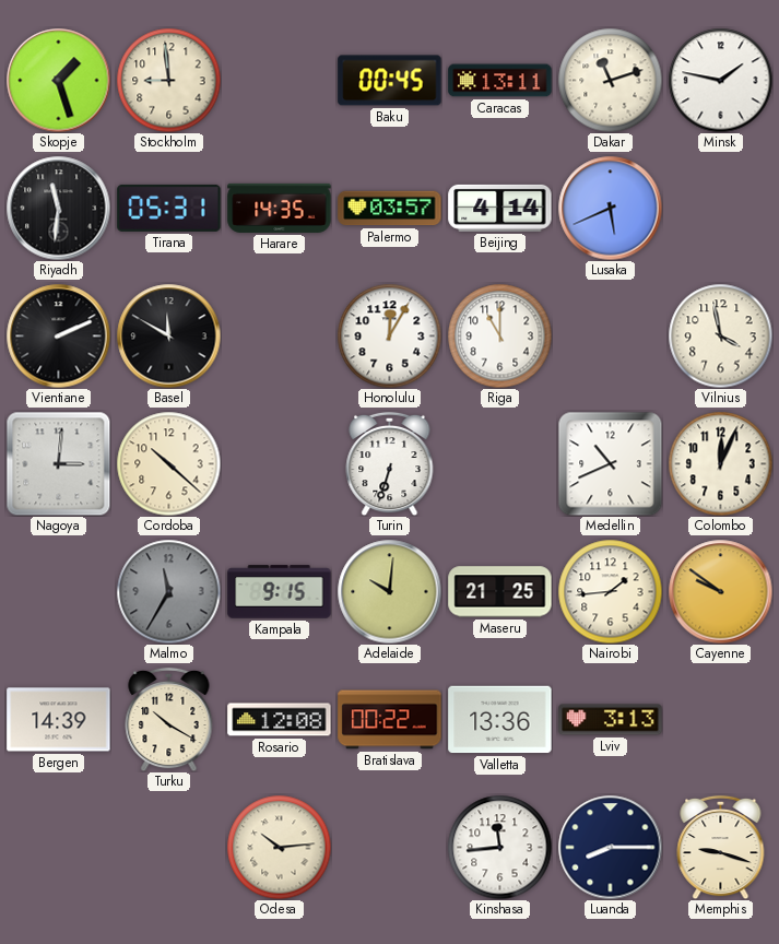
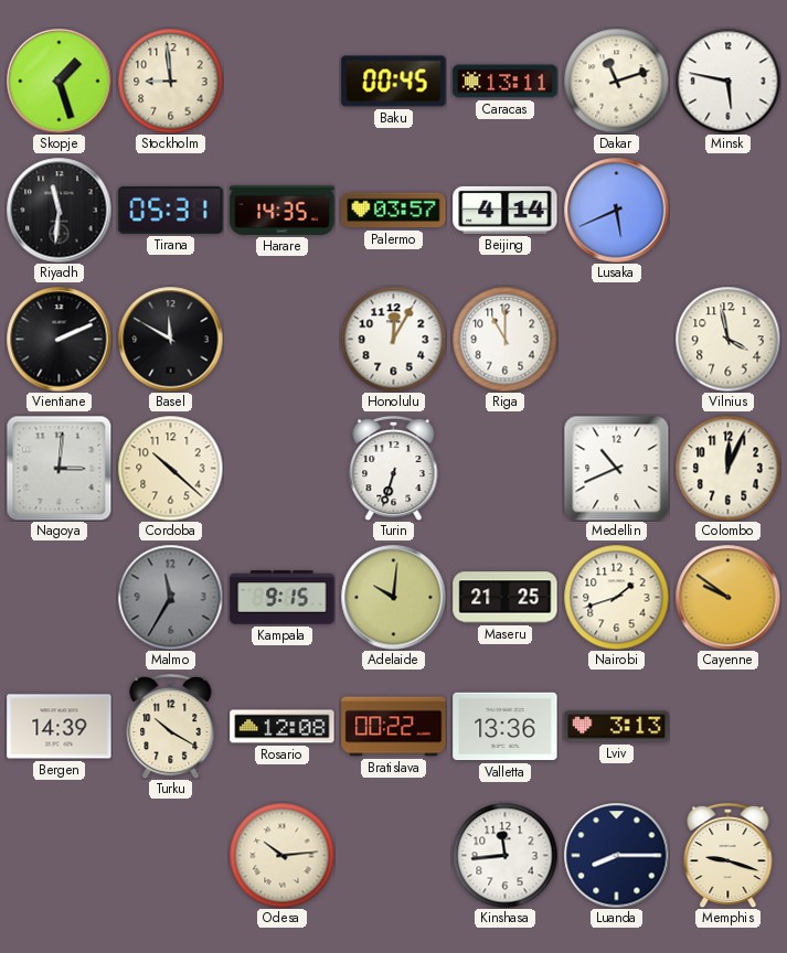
Minsk: 1:47 -> 5:47 (727, 81)
Nairobi: 1:44 -> 1:42 (616, 597)
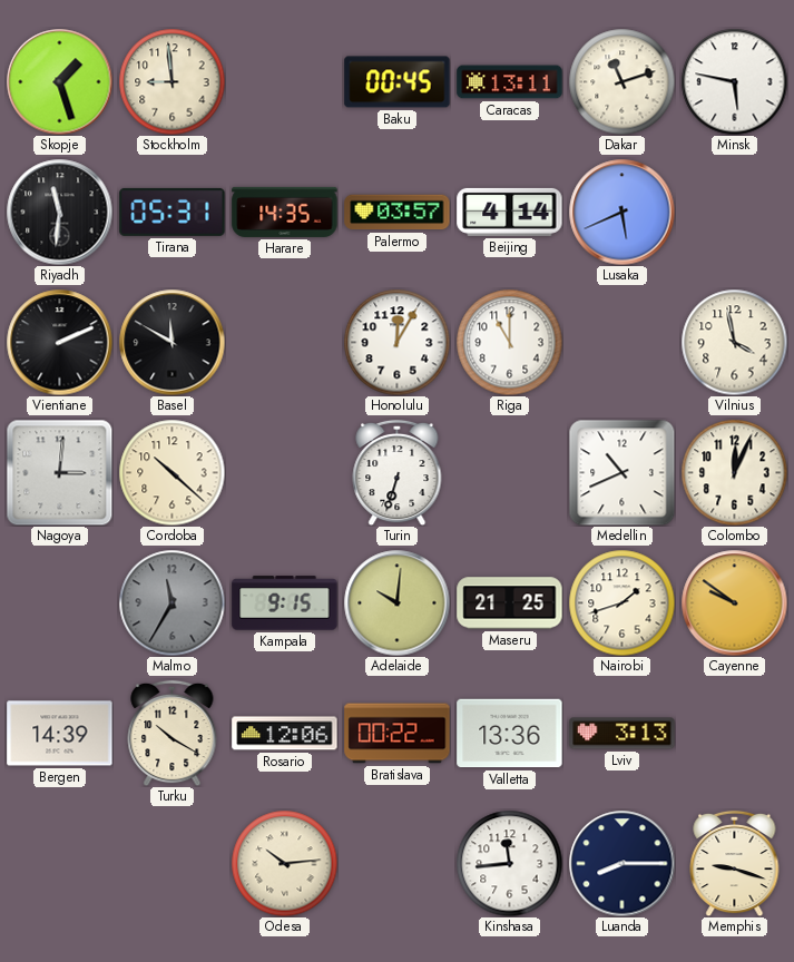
Rosario: 12:08 -> 12:06 (285, 734)
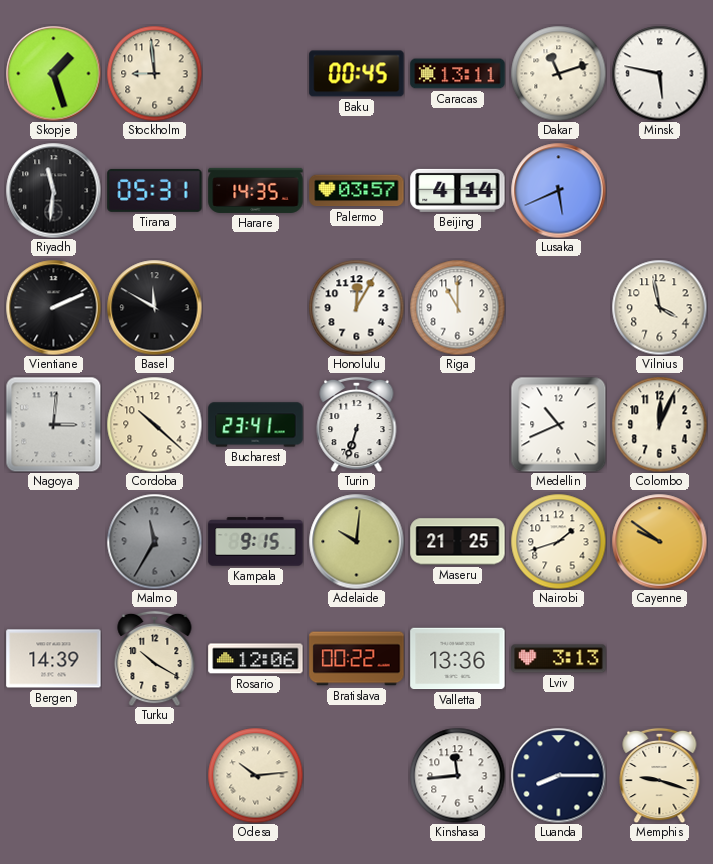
Bucharest: none -> 23:41 (256, 425)
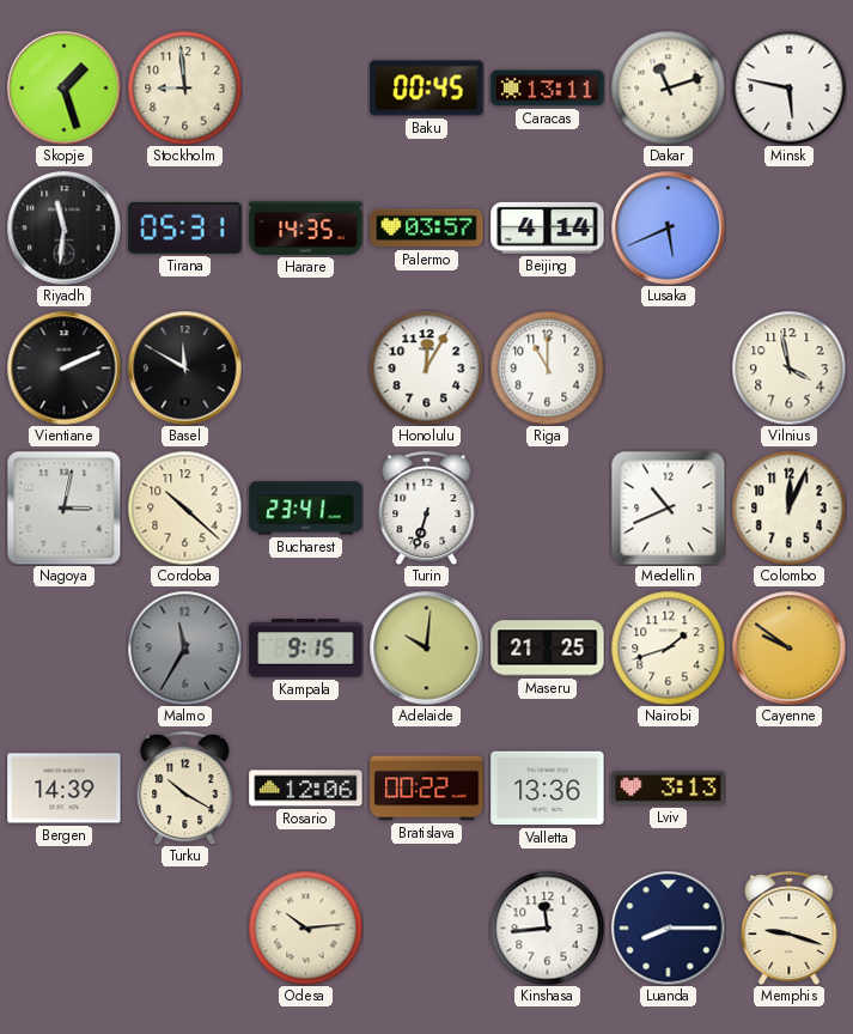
Nagoya: 3:01 -> 3:02 (63, 507)
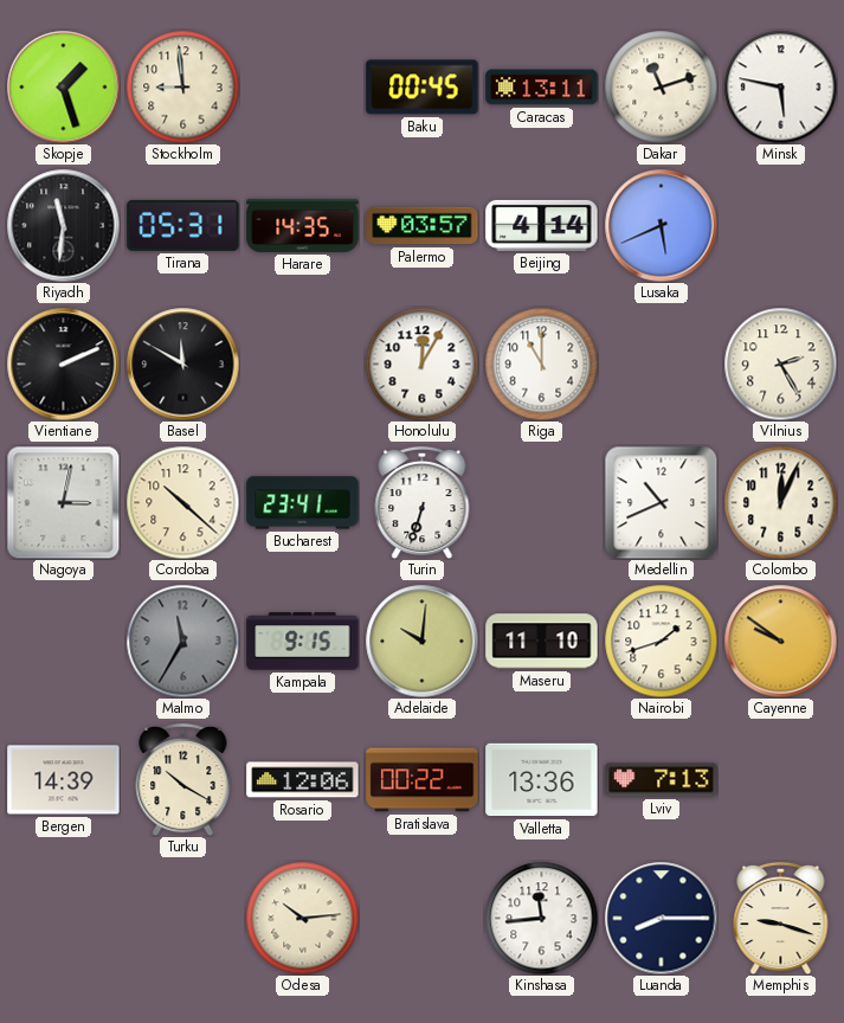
Vilnius: 3:58 -> 2:25 (780, 363)
Maseru: 21:25 -> 11:10 (542, 642)
Lviv: 3:13 -> 7:13 (662, 780)
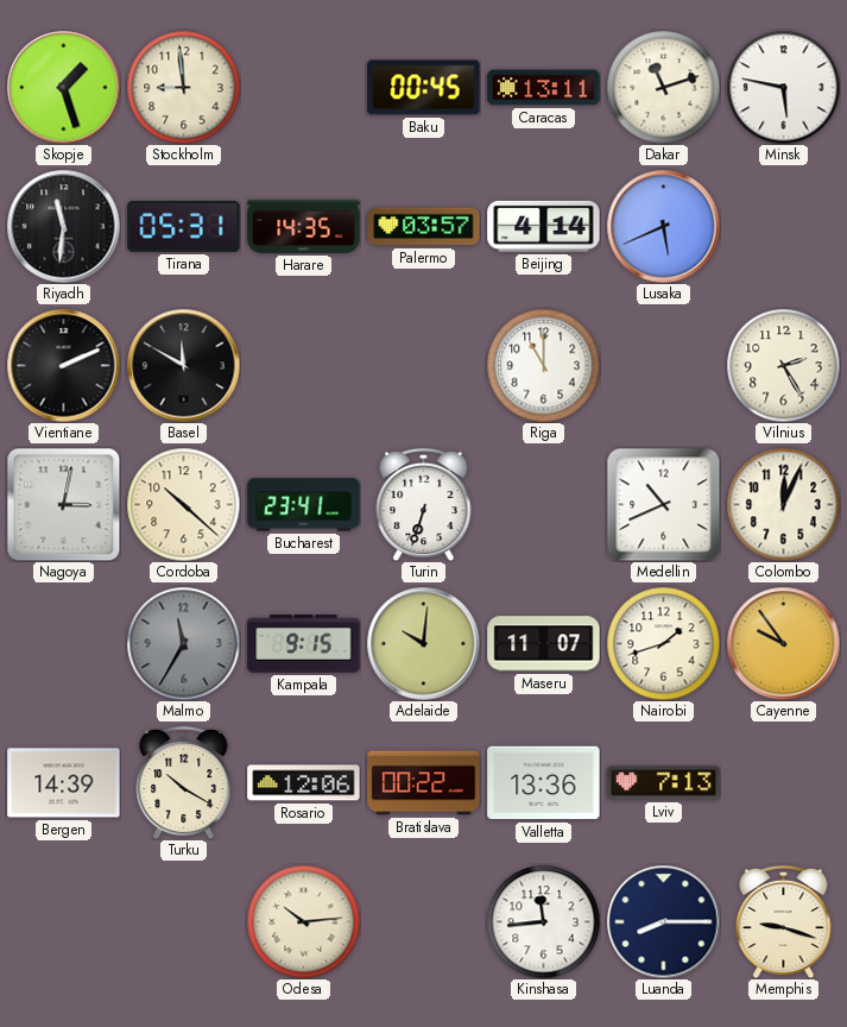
Honolulu: 12:05 -> none (421, 363)
Maseru: 11:10 -> 11:07 (544, 644)
Cayenne: 9:51 -> 9:54 (783, 643)
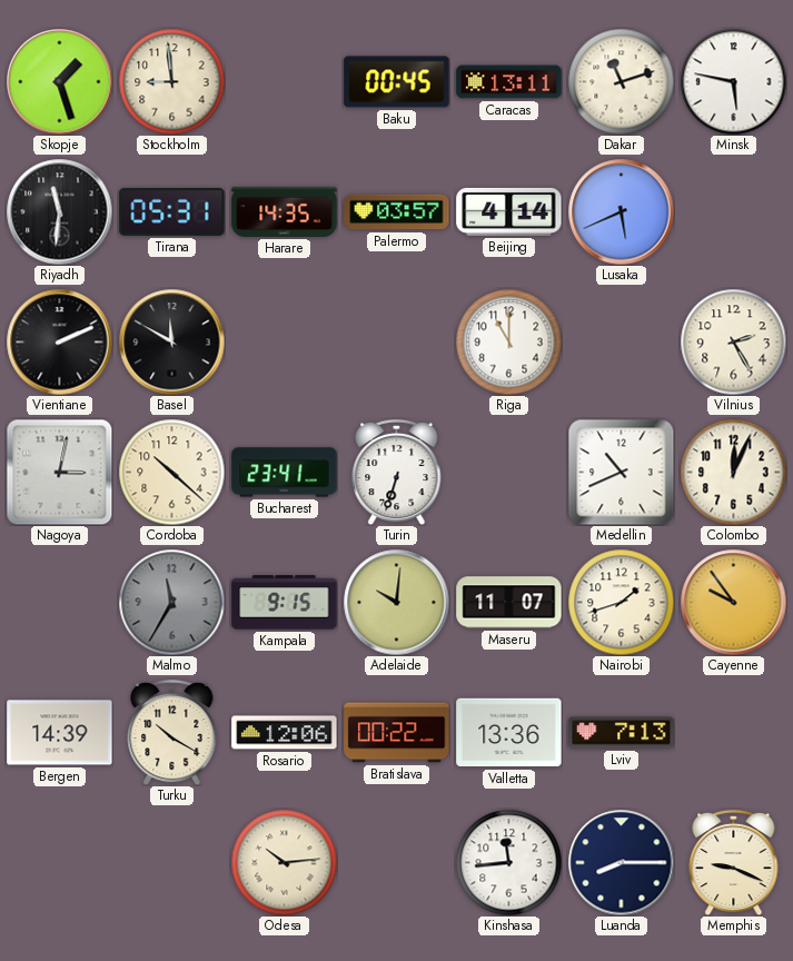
Memphis: 9:18 -> 9:19 (734, 862)
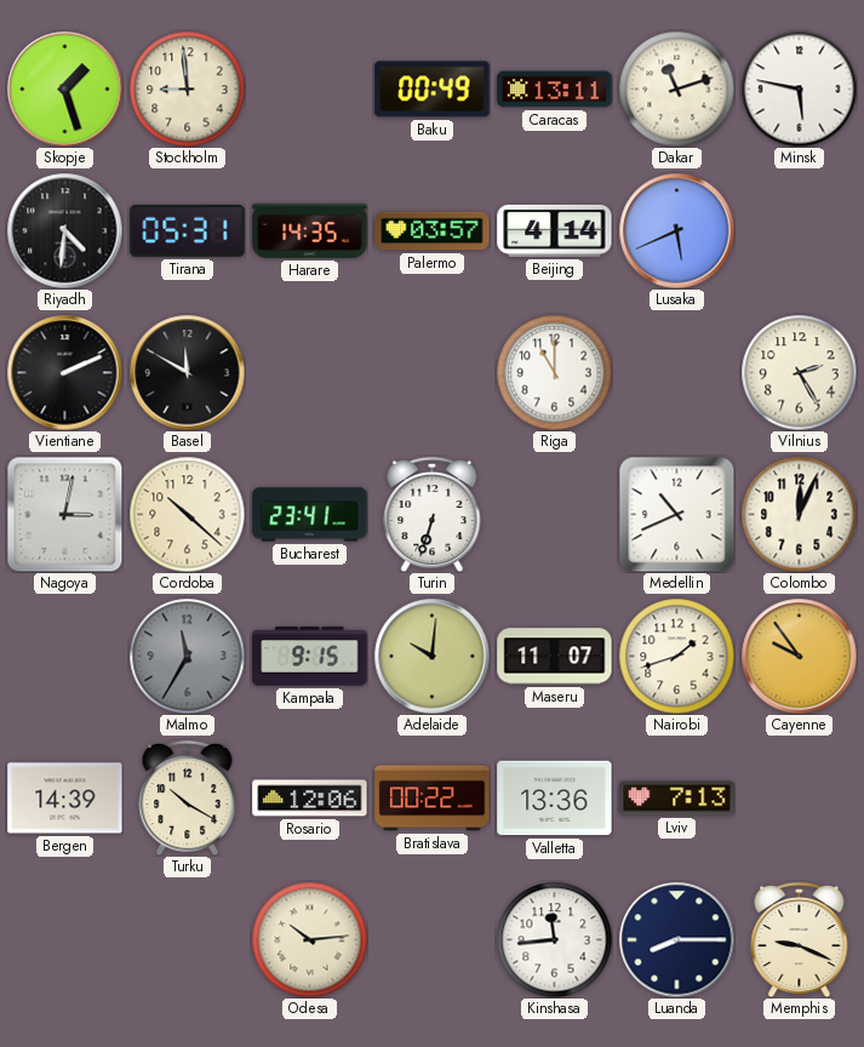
Baku: 00:45 -> 00:49 (433, 90)
Riyadh: 11:31 -> 4:31 (64, 230)
